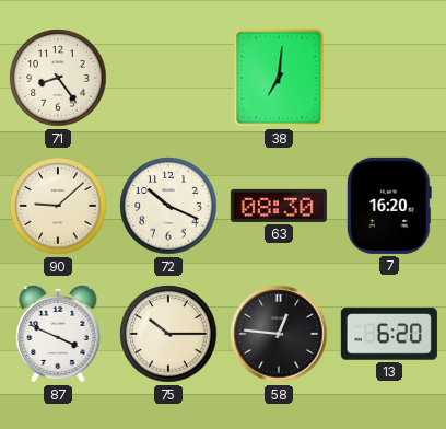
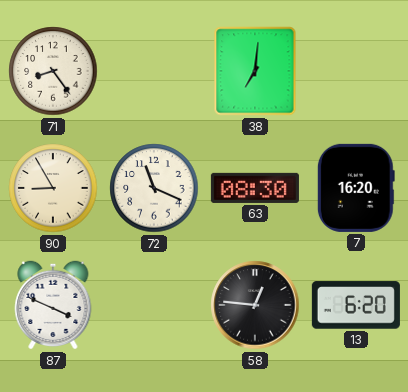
90: 9:08 -> 8:55 (53, 188)
72: 10:19 -> 11:19 (154, 188)
75: 10:15 -> none (168, 334)
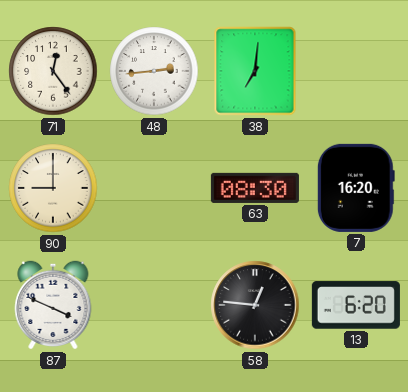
71: 8:24 -> 12:24 (53, 71)
48: none -> 2:44 (154, 71)
90: 8:55 -> 9:00 (53, 188)
72: 11:19 -> none (154, 188)
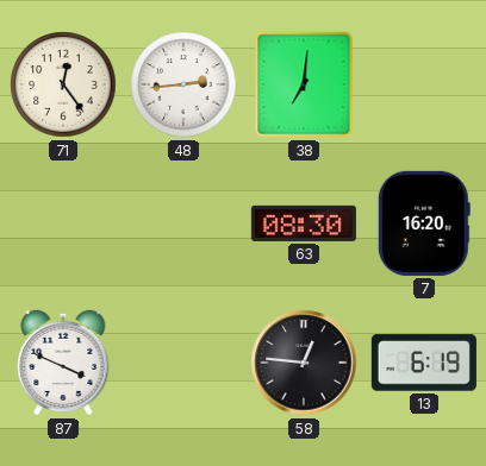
90: 9:00 -> none (53, 188)
13: 6:20 -> 6:19 (424, 363)
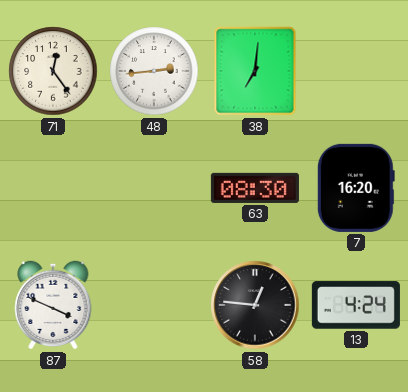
13: 6:19 -> 4:24 (356, 305)
